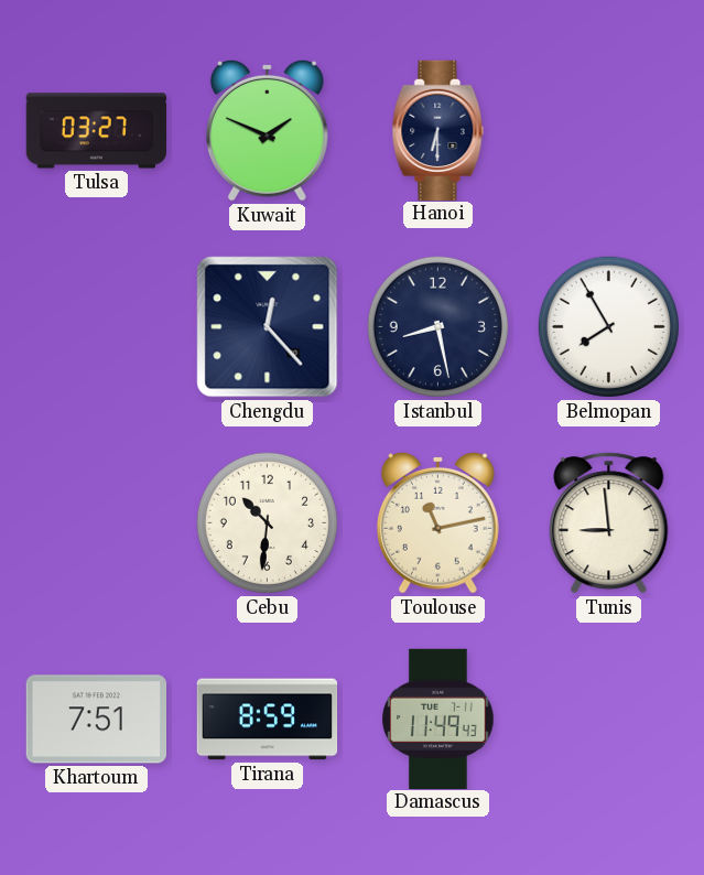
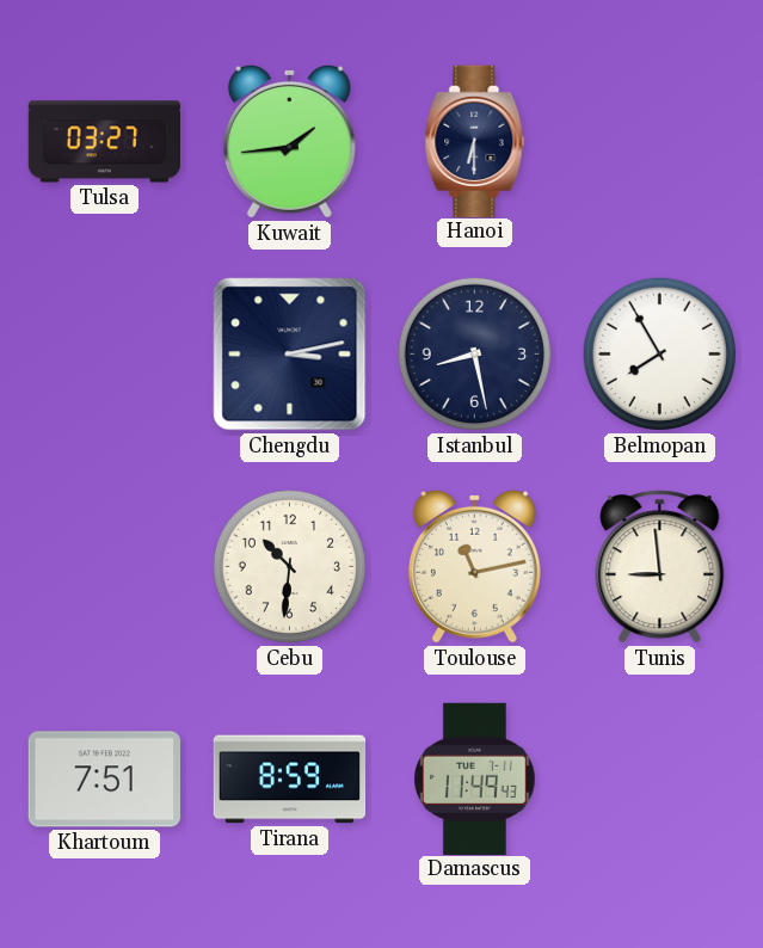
Kuwait: 1:49 -> 1:44 (289, 141)
Chengdu: 12:23 -> 3:13 (290, 355)
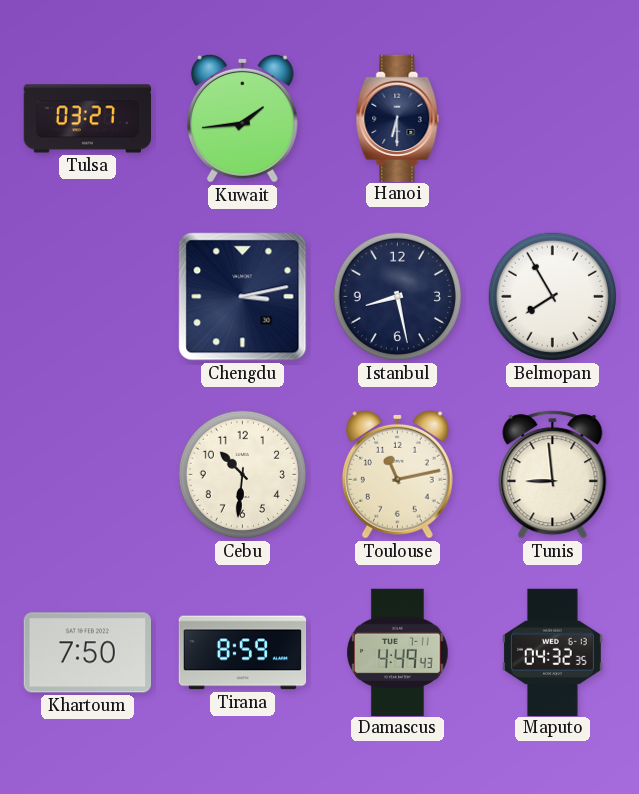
Khartoum: 7:51 -> 7:50 (87, 653)
Damascus: 11:49 -> 4:49 (398, 652)
Maputo: none -> 04:32 (552, 652)
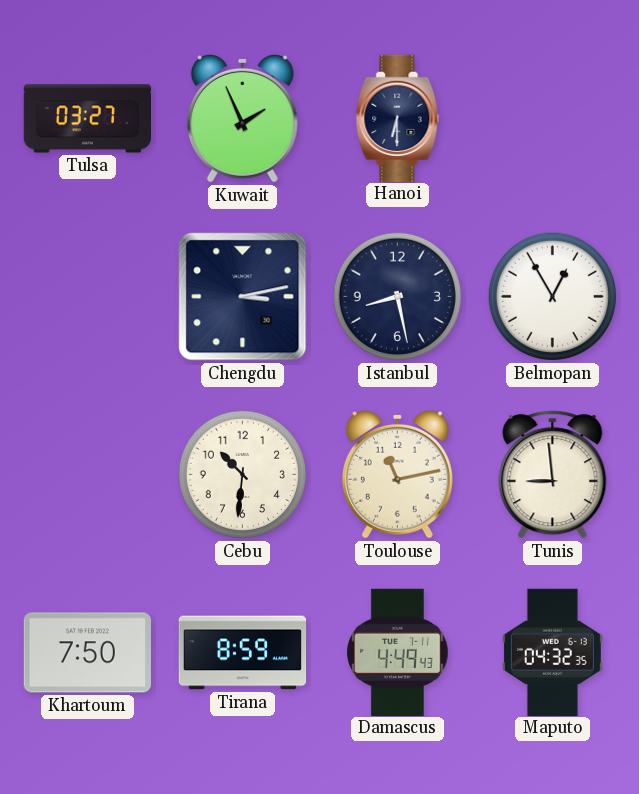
Kuwait: 1:44 -> 1:56 (242, 118)
Belmopan: 7:55 -> 12:55 (552, 296)
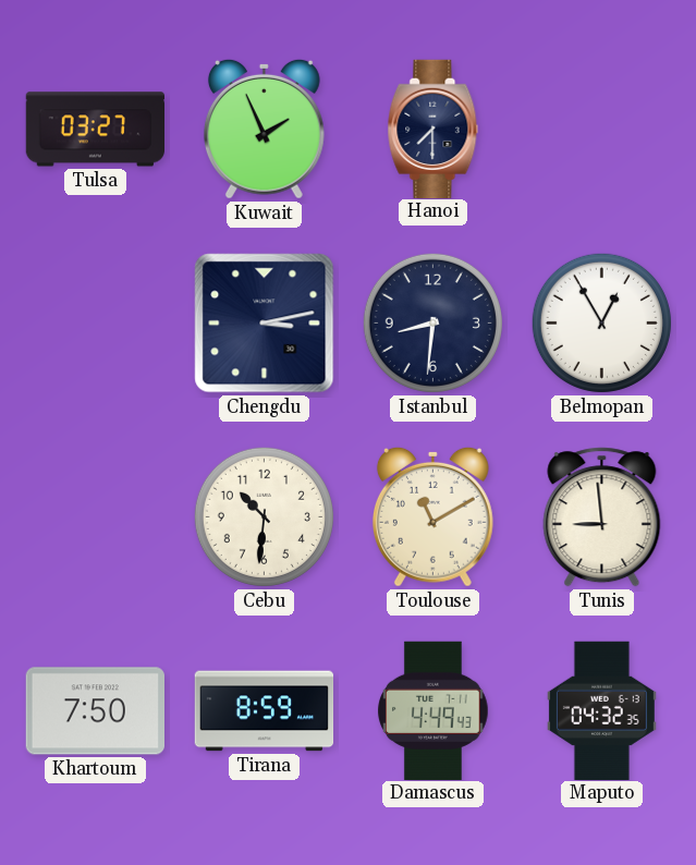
Hanoi: 6:30 -> 7:30 (434, 129)
Istanbul: 8:28 -> 8:31 (432, 322)
Toulouse: 11:13 -> 11:10 (432, 516)
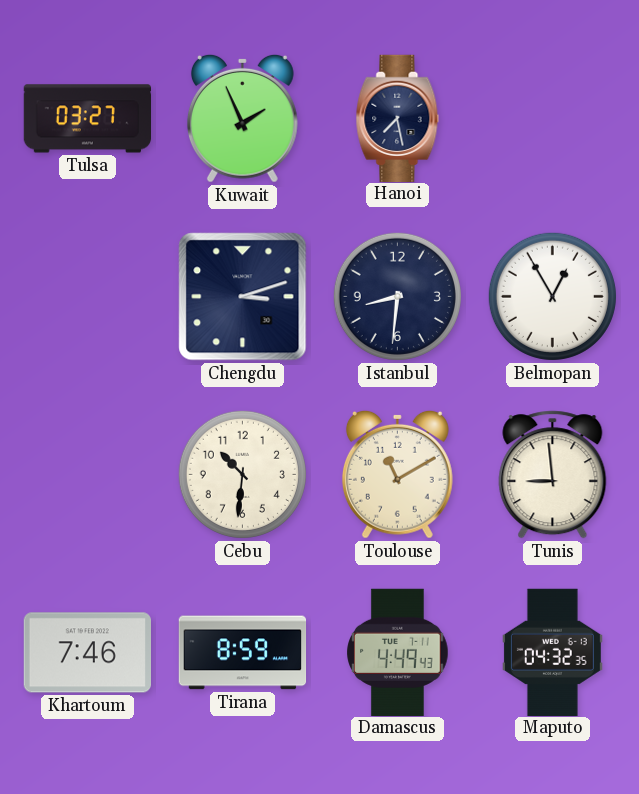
Hanoi: 7:30 -> 7:28 (398, 118)
Chengdu: 3:13 -> 3:12 (243, 297)
Khartoum: 7:50 -> 7:46 (87, 653)
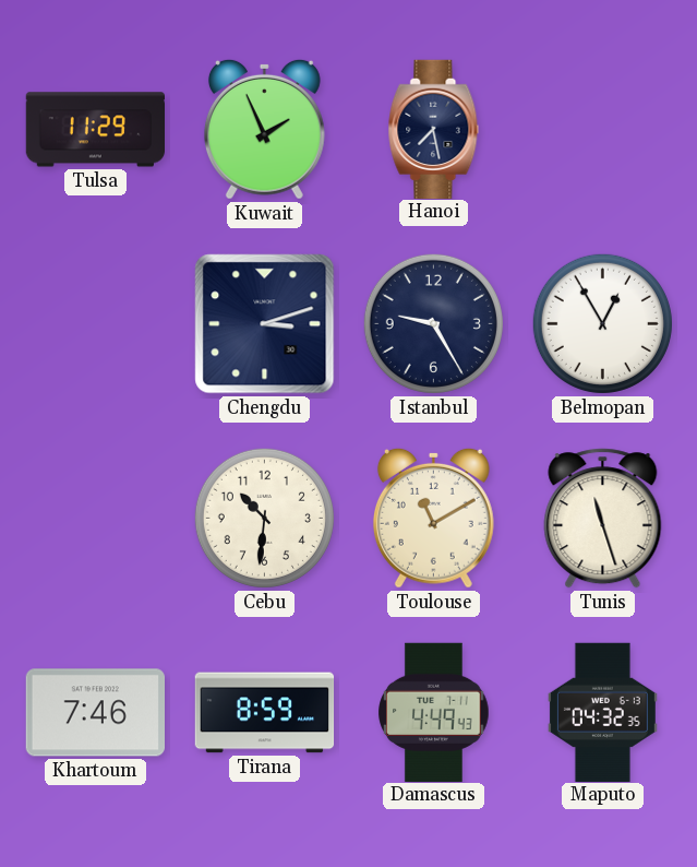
Tulsa: 03:27 -> 11:29 (95, 130)
Istanbul: 8:31 -> 9:25 (433, 323)
Tunis: 8:59 -> 11:27 (603, 519)
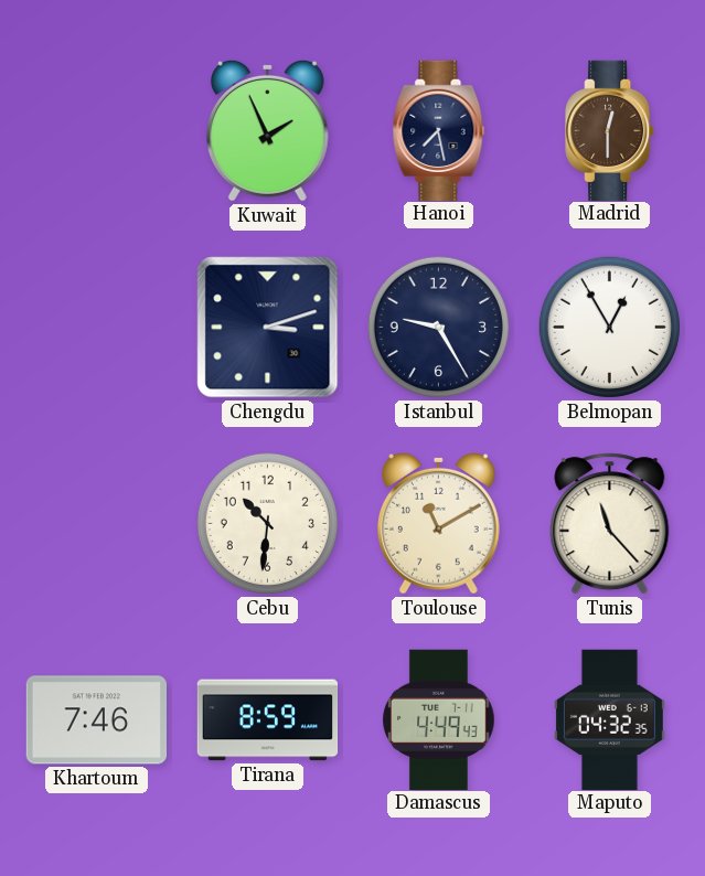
Tulsa: 11:29 -> none (95, 130)
Madrid: none -> 12:30 (610, 130)
Tunis: 11:27 -> 11:23 (610, 524)
